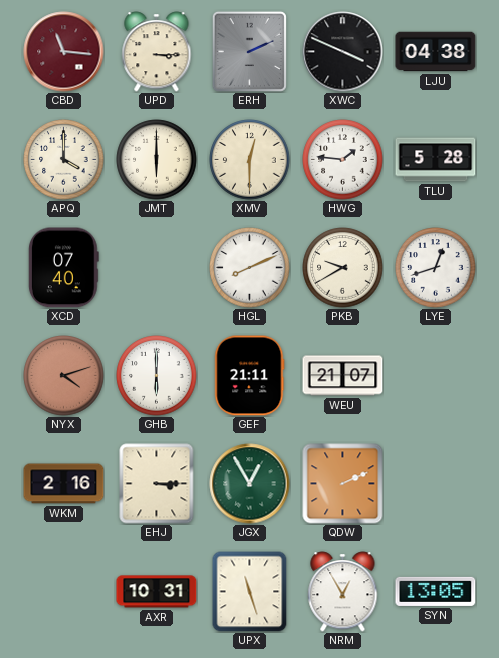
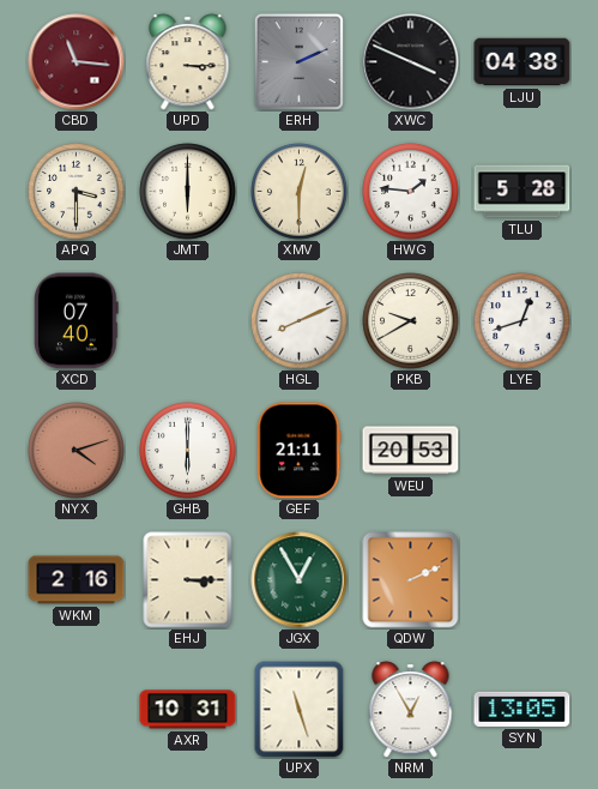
APQ: 4:00 -> 3:30 (77, 192)
WEU: 21:07 -> 20:53 (411, 451)
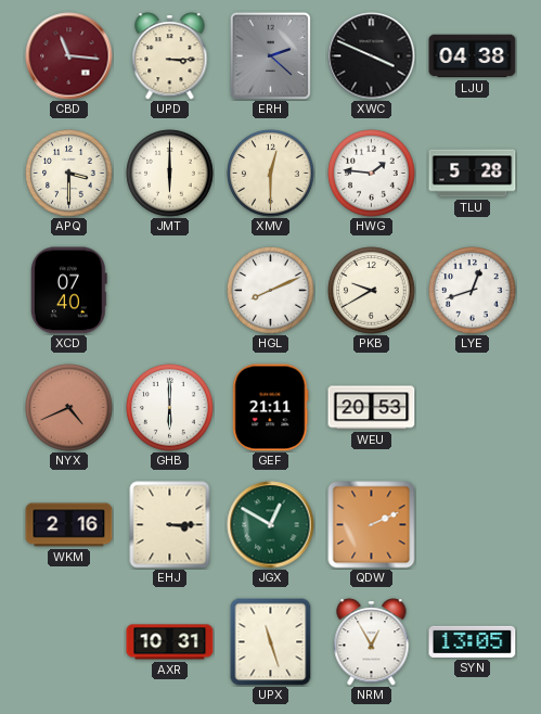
ERH: 2:11 -> 2:22 (270, 55)
NYX: 4:12 -> 4:41 (69, 408)
JGX: 12:55 -> 12:50 (271, 525)
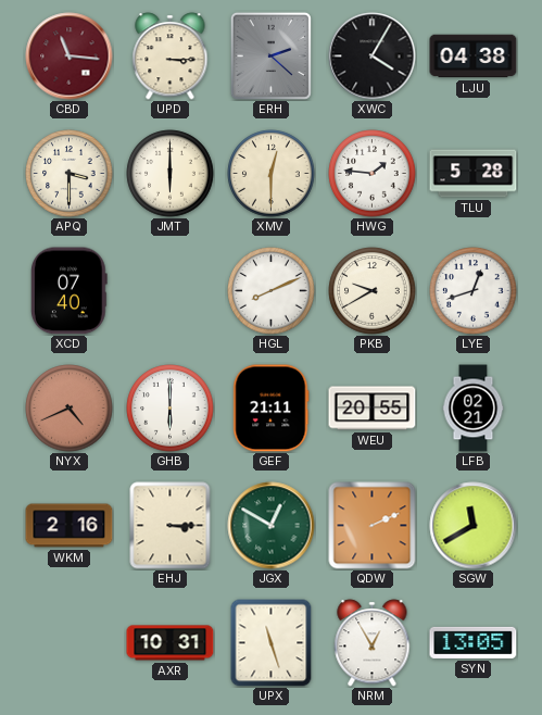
XWC: 3:49 -> 4:05 (373, 57)
WEU: 20:53 -> 20:55 (373, 409)
LFB: none -> 02:21 (474, 409)
SGW: none -> 11:40 (474, 526)
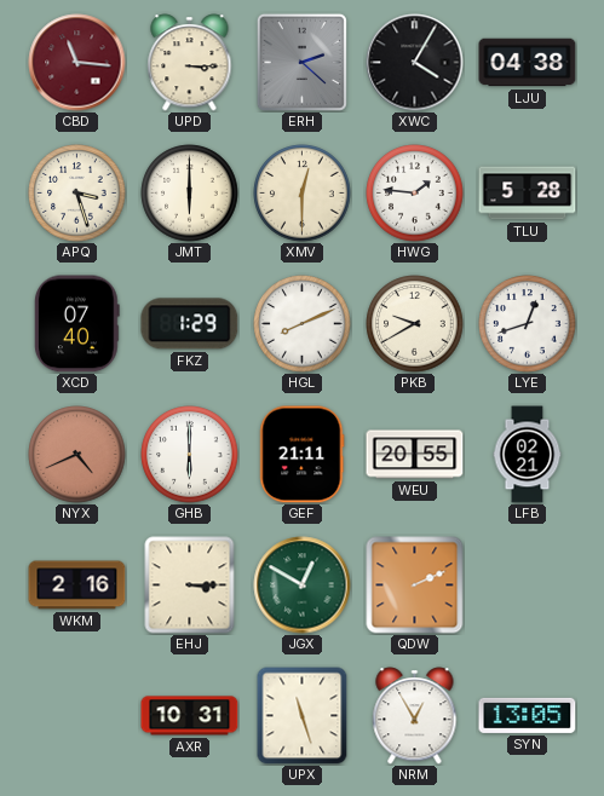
APQ: 3:30 -> 3:27 (77, 194)
FKZ: none -> 1:29 (190, 324)
SGW: 11:40 -> none (474, 526)
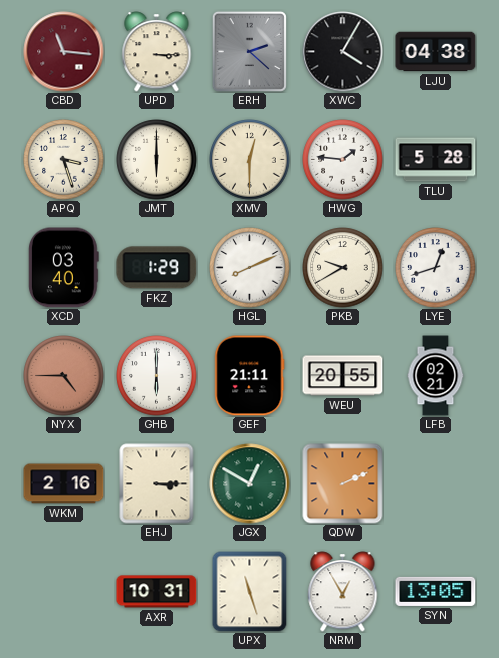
XCD: 07:40 -> 03:40 (63, 268)
NYX: 4:41 -> 4:45 (64, 376)
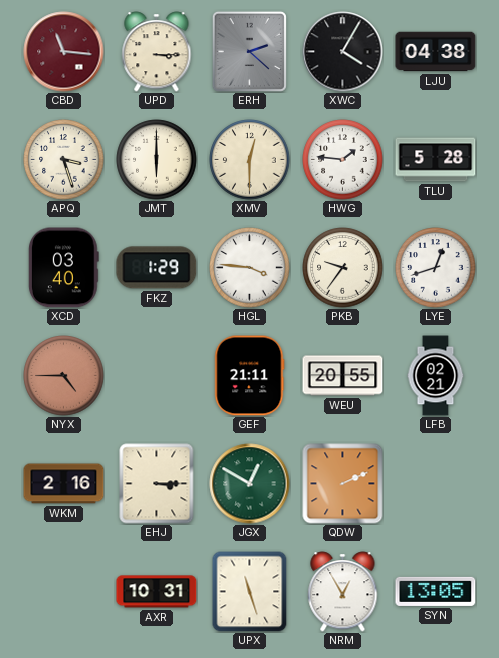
HGL: 8:11 -> 3:46 (250, 268)
PKB: 9:40 -> 9:36 (343, 268)
GHB: 6:00 -> none (157, 376)
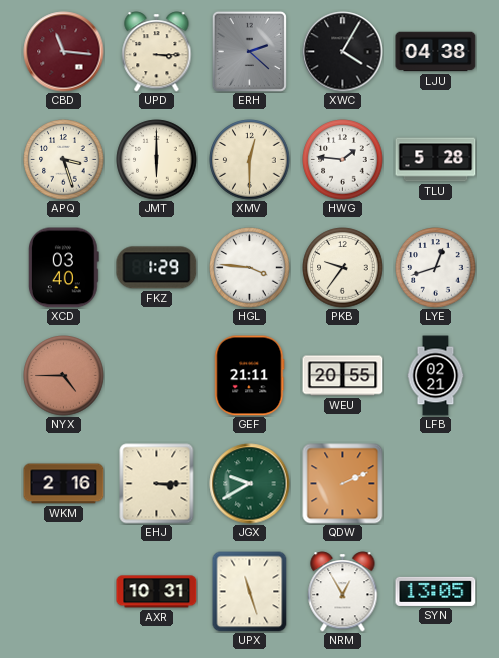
JGX: 12:50 -> 9:40 (250, 484)
